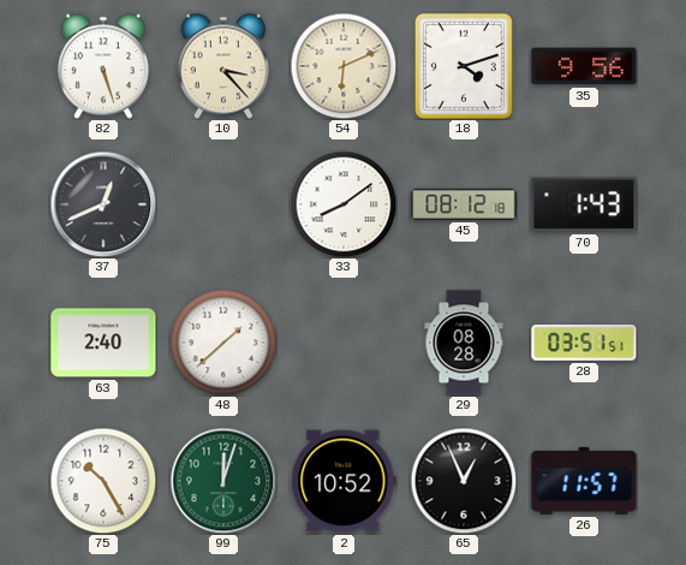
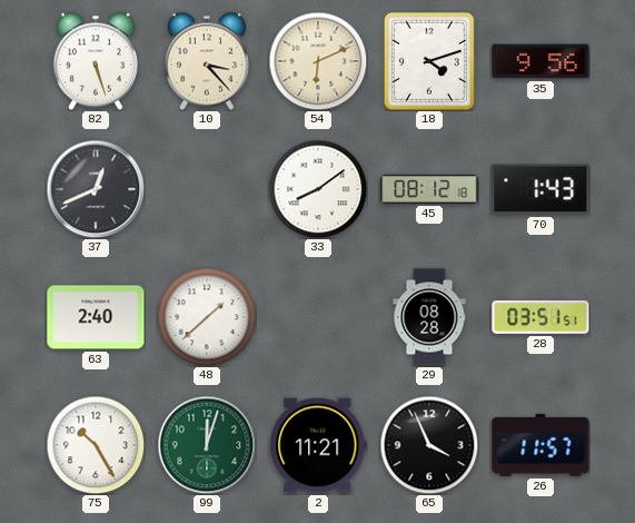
2: 10:52 -> 11:21 (318, 445)
65: 12:56 -> 3:56 (429, 445)
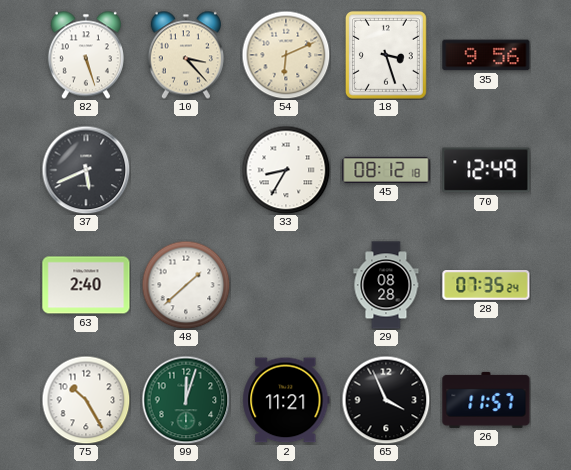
18: 4:12 -> 3:27 (386, 55)
37: 12:41 -> 5:41 (86, 170)
33: 8:09 -> 8:35 (286, 170)
70: 1:43 -> 12:49 (486, 170)
28: 03:51 -> 07:35 (486, 286)
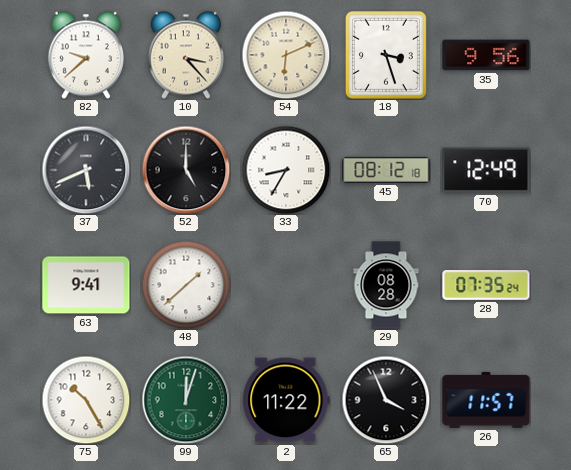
82: 5:27 -> 9:38 (86, 55)
52: none -> 5:00 (186, 170)
63: 2:40 -> 9:41 (86, 285)
2: 11:21 -> 11:22 (286, 400)
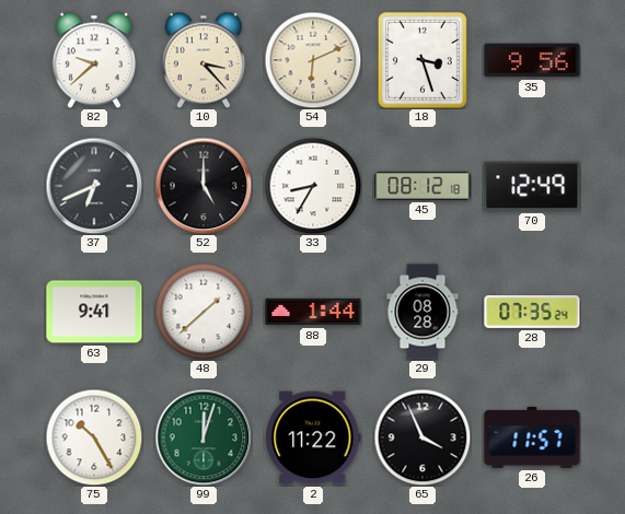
37: 5:41 -> 6:41 (94, 186)
88: none -> 1:44 (313, 312)
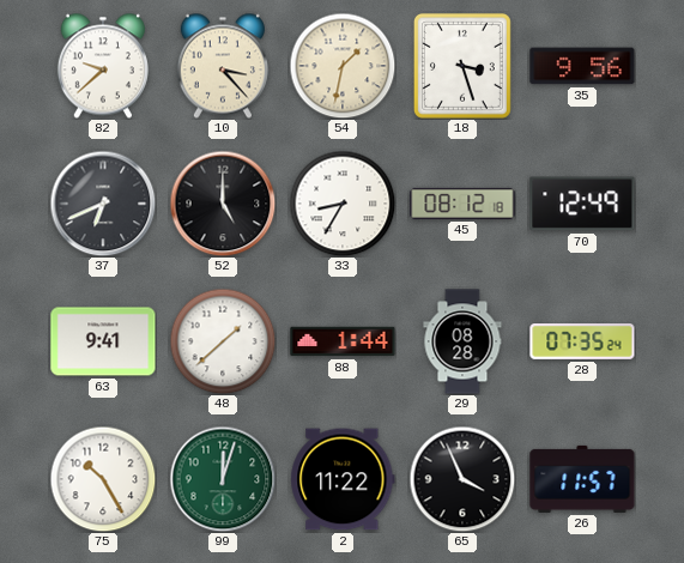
54: 6:11 -> 1:32 (343, 66)
